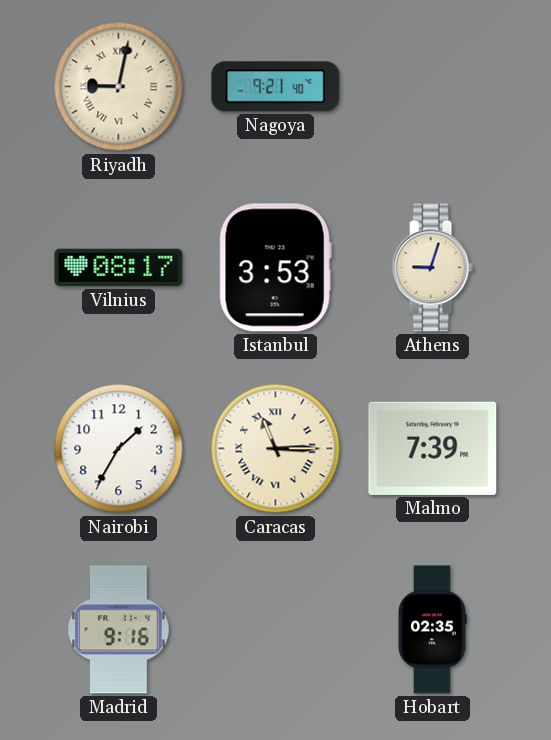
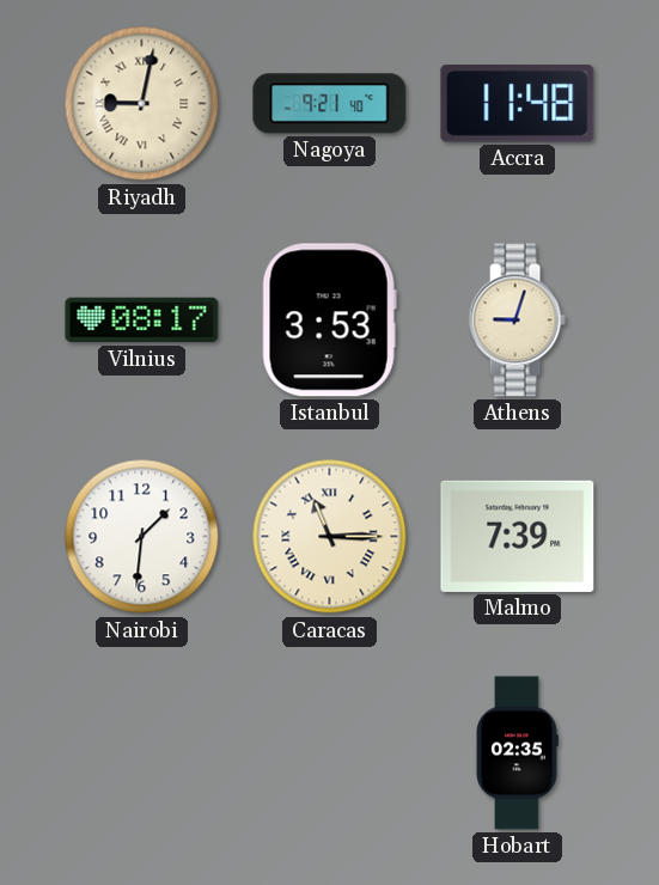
Accra: none -> 11:48 (518, 104)
Nairobi: 1:35 -> 1:31 (142, 537)
Madrid: 9:16 -> none (119, 630)
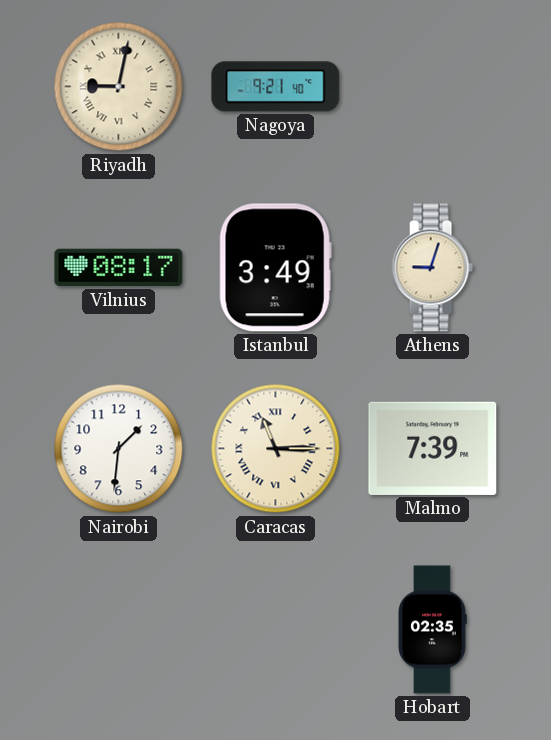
Accra: 11:48 -> none (518, 104)
Istanbul: 3:53 -> 3:49 (275, 268)
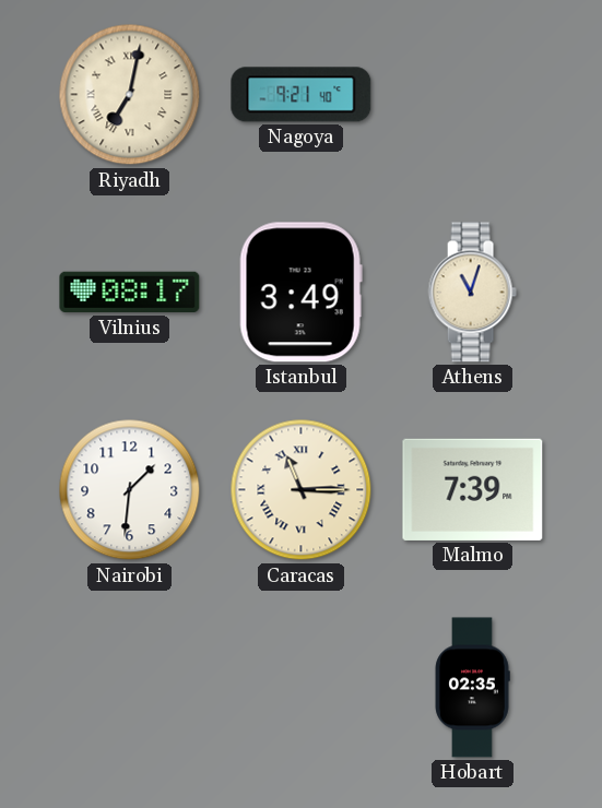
Riyadh: 9:02 -> 7:02 (130, 95)
Athens: 9:03 -> 11:03 (472, 293)
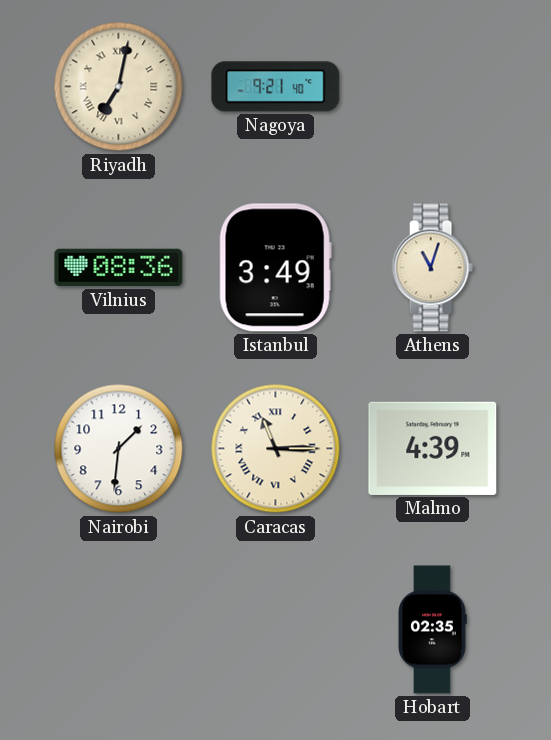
Vilnius: 08:17 -> 08:36 (119, 268)
Malmo: 7:39 -> 4:39 (433, 448)
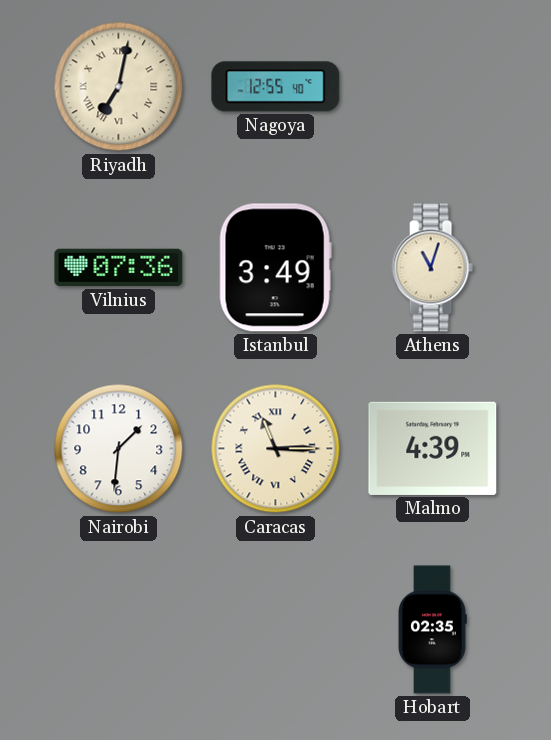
Nagoya: 9:21 -> 12:55 (276, 87)
Vilnius: 08:36 -> 07:36 (119, 268)
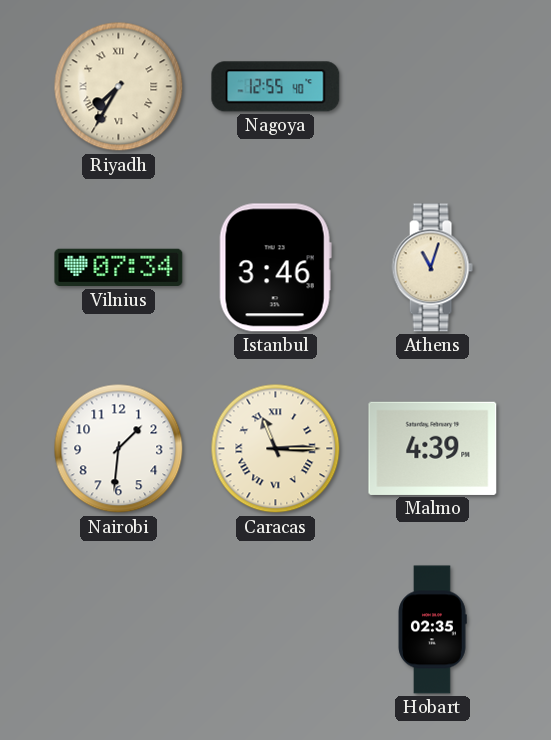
Riyadh: 7:02 -> 7:35 (119, 87)
Vilnius: 07:36 -> 07:34 (119, 268)
Istanbul: 3:49 -> 3:46 (275, 268)
